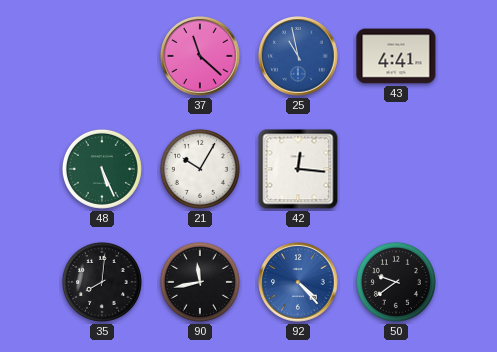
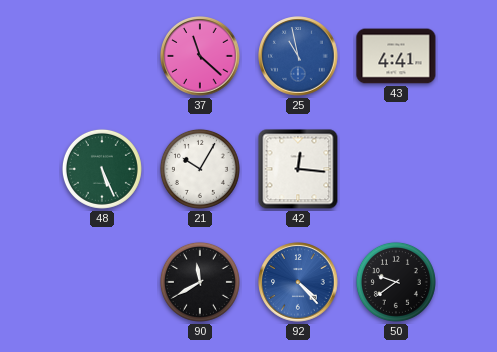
35: 8:01 -> none (102, 282)
90: 11:43 -> 11:40 (200, 282)
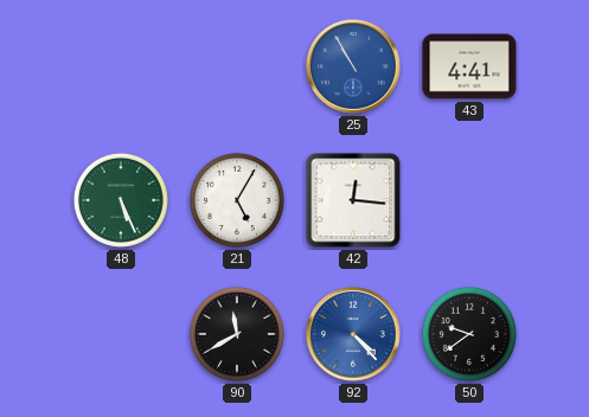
37: 11:22 -> none (200, 56)
25: 10:58 -> 10:55 (353, 66)
21: 10:05 -> 5:05 (237, 200)
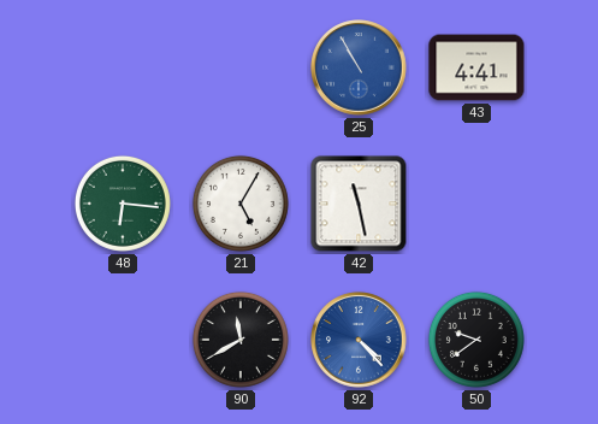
48: 5:26 -> 6:16 (123, 204)
42: 12:16 -> 11:28 (359, 204)
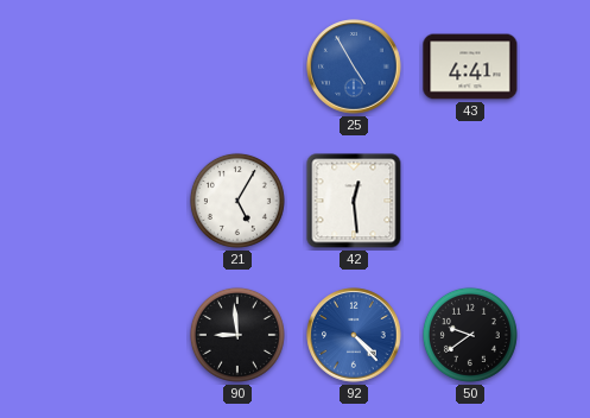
25: 10:55 -> 4:55 (354, 66)
48: 6:16 -> none (123, 204)
42: 11:28 -> 12:29 (354, 201)
90: 11:40 -> 8:59 (237, 335)
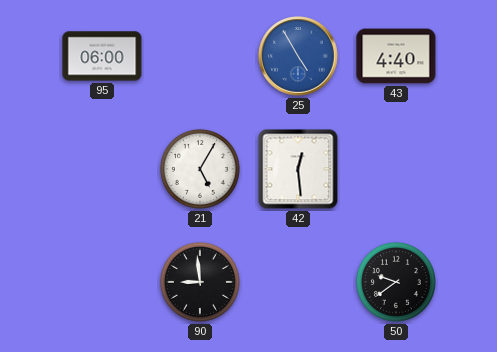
95: none -> 06:00 (102, 56)
43: 4:41 -> 4:40 (396, 56)
92: 4:23 -> none (354, 335)
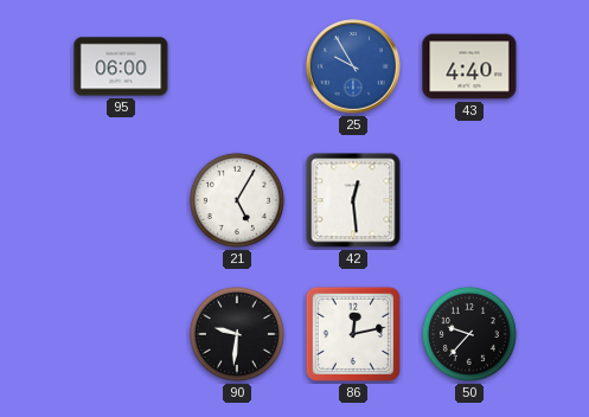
25: 4:55 -> 9:55 (353, 66)
90: 8:59 -> 9:31 (237, 334)
86: none -> 12:13 (353, 334)
50: 9:39 -> 9:37 (469, 334)
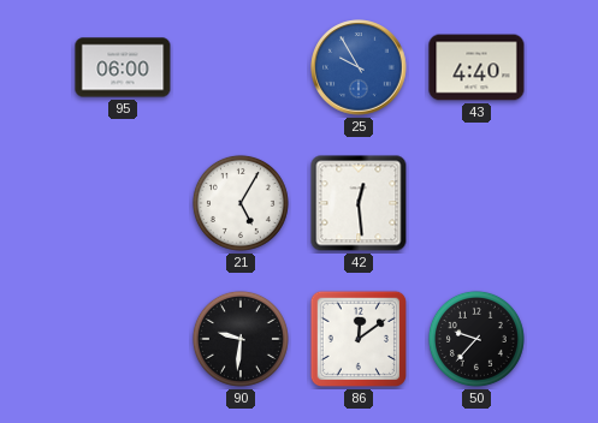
86: 12:13 -> 12:09 (359, 339)
